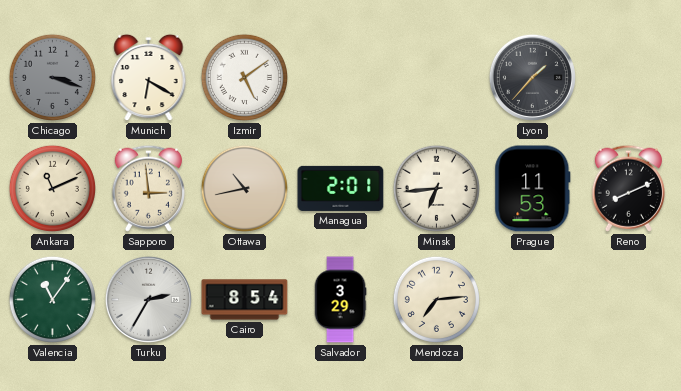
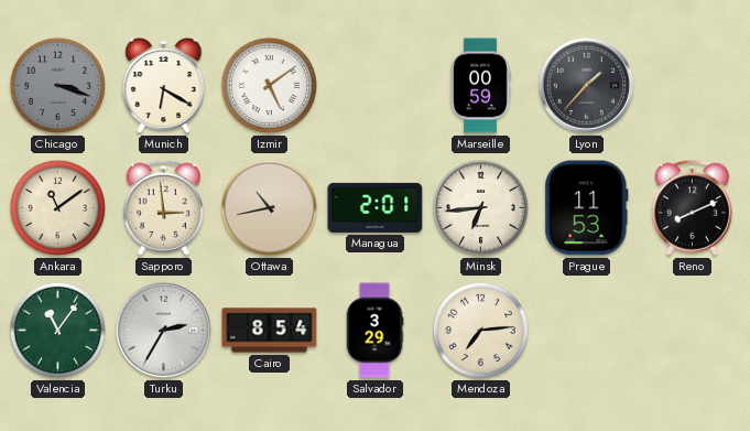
Marseille: none -> 00:59 (480, 86)
Ankara: 11:11 -> 11:09 (57, 207)
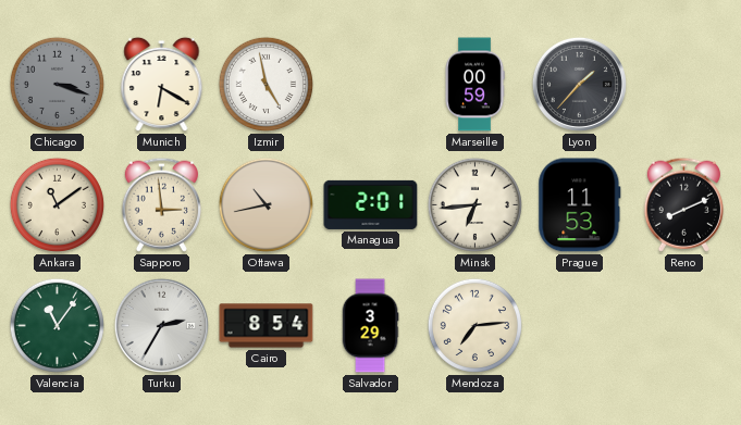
Izmir: 5:09 -> 4:58 (265, 84)
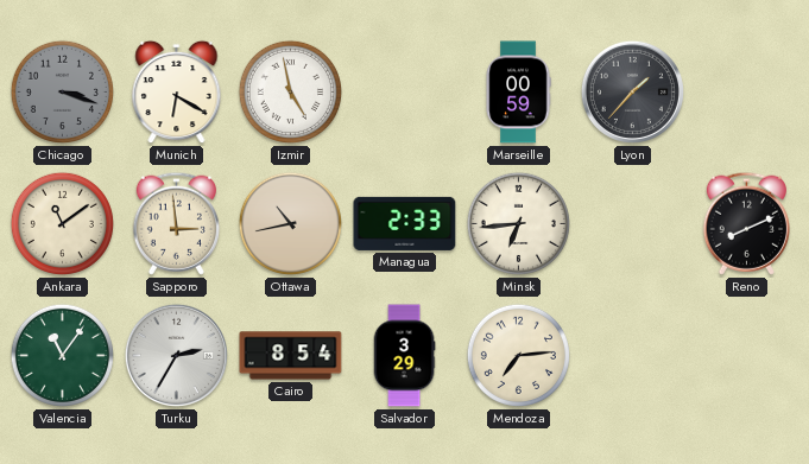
Managua: 2:01 -> 2:33 (405, 223)
Prague: 11:53 -> none (580, 205)
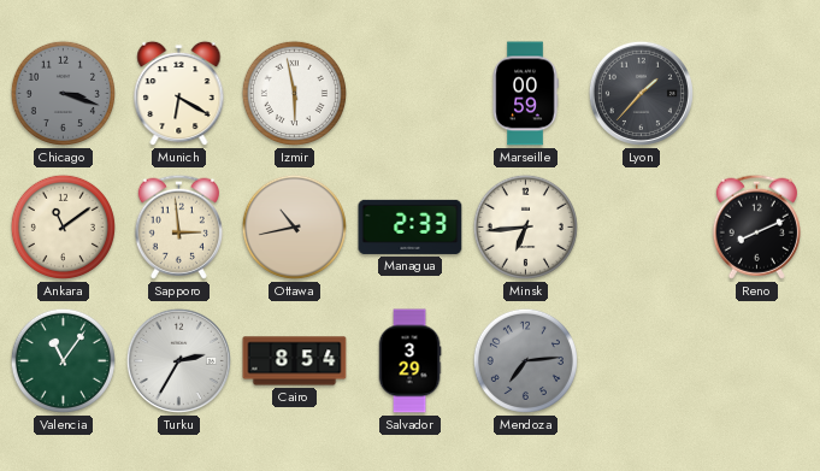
Izmir: 4:58 -> 5:58 (294, 93)
Mendoza dial: cream -> grey (525, 360)
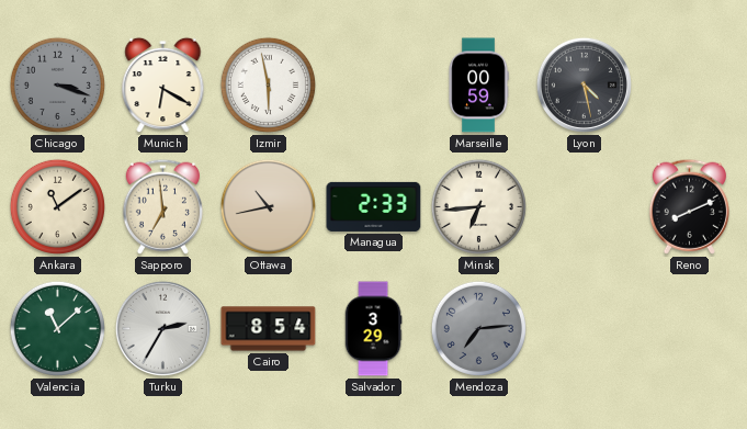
Lyon: 1:37 -> 4:28 (584, 84)
Sapporo: 2:59 -> 6:59 (162, 206)
Valencia: 11:06 -> 11:08 (57, 328)
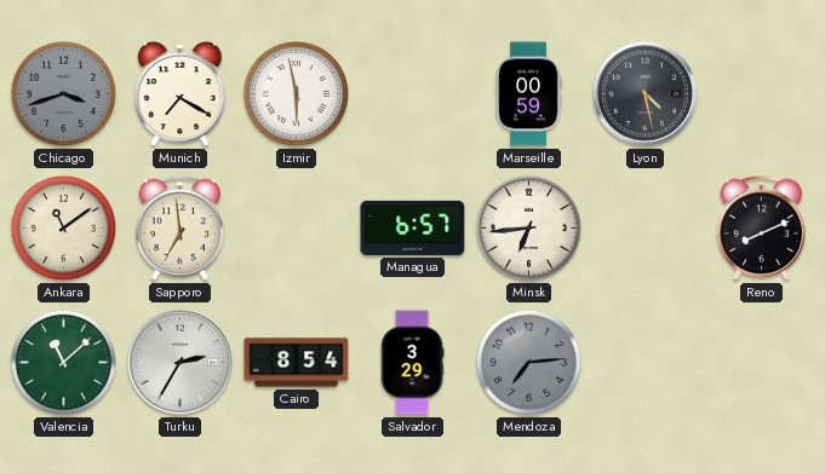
Chicago: 3:18 -> 3:42 (63, 93)
Munich: 6:20 -> 7:20 (181, 94)
Ottawa: 10:43 -> none (268, 206)
Managua: 2:33 -> 6:57 (413, 227)
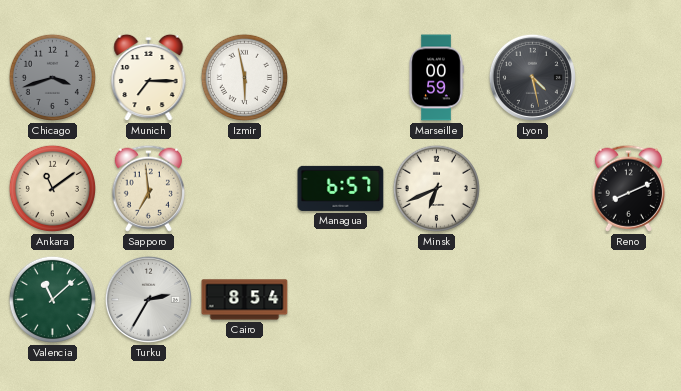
Munich: 7:20 -> 7:15 (149, 78)
Minsk: 6:44 -> 6:41 (436, 188)
Salvador: 3:29 -> none (412, 363)
Mendoza: 7:14 -> none (528, 362)
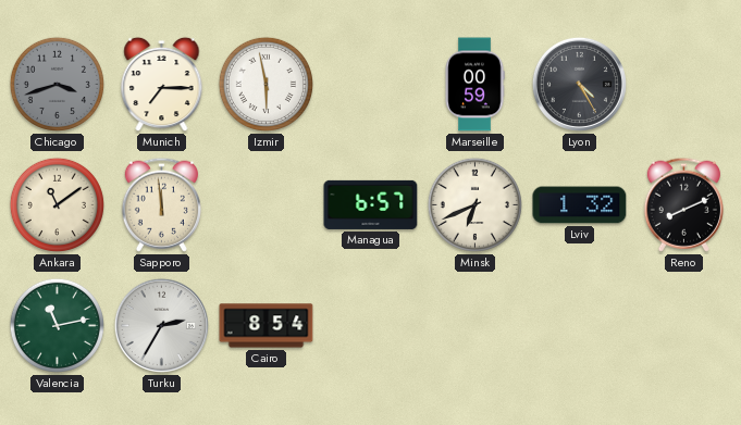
Lyon: 4:28 -> 4:25 (579, 84)
Sapporo: 6:59 -> 11:59 (161, 204)
Lviv: none -> 1:32 (580, 205)
Valencia: 11:08 -> 11:13 (57, 325)
